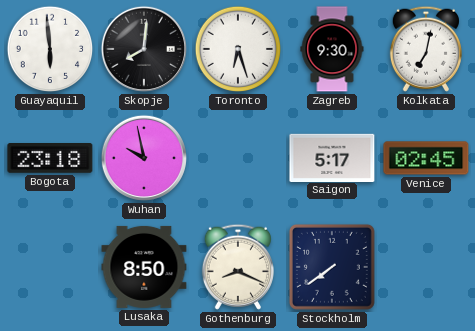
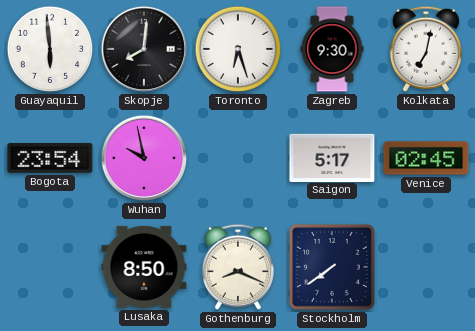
Bogota: 23:18 -> 23:54 (50, 159)
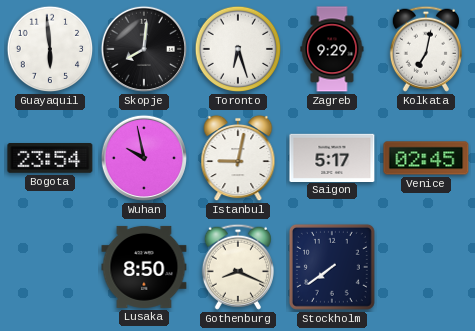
Zagreb: 9:30 -> 9:29 (332, 49)
Istanbul: none -> 9:02 (238, 158)
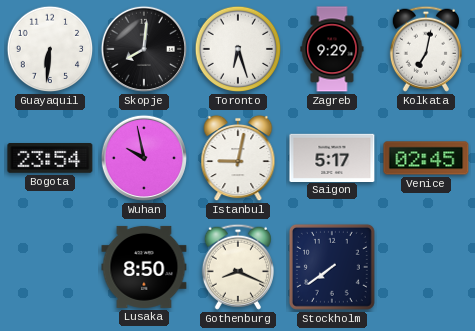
Guayaquil: 5:59 -> 6:31 (50, 49)
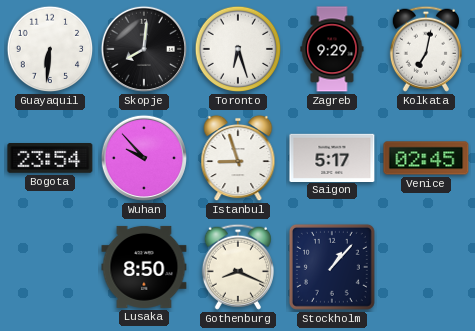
Wuhan: 9:58 -> 9:53 (144, 158)
Istanbul: 9:02 -> 8:57 (238, 158)
Stockholm: 7:39 -> 1:07 (332, 267)
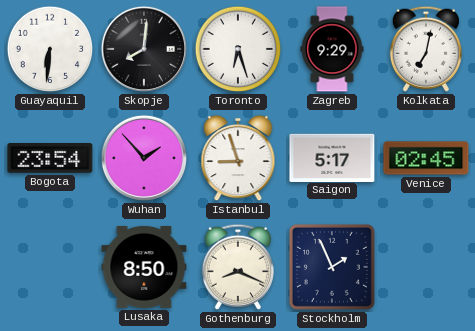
Wuhan: 9:53 -> 1:53 (144, 158)
Stockholm: 1:07 -> 1:56 (332, 267)
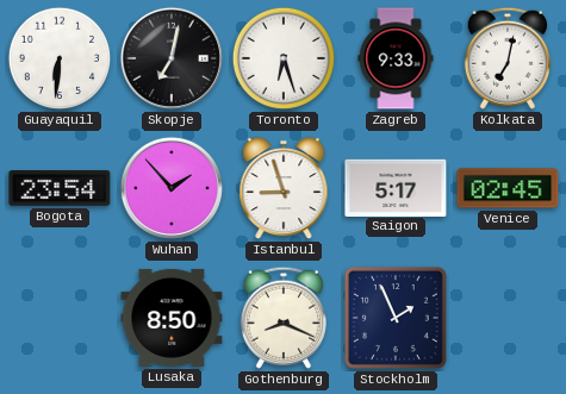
Skopje: 8:01 -> 7:02 (172, 58)
Zagreb: 9:29 -> 9:33 (396, 58)
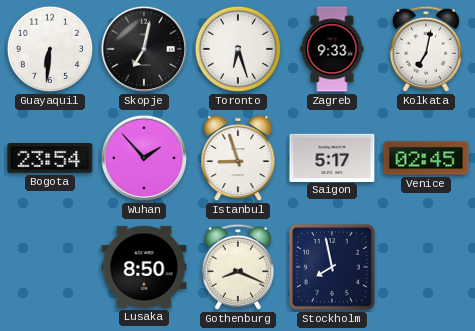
Stockholm: 1:56 -> 7:58 (332, 267)
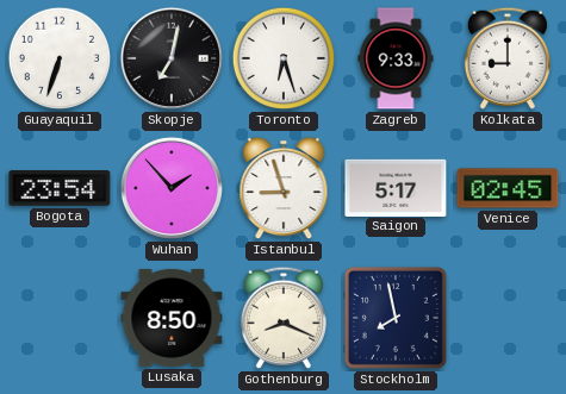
Guayaquil: 6:31 -> 6:33 (60, 58)
Kolkata: 7:02 -> 9:00 (508, 58)
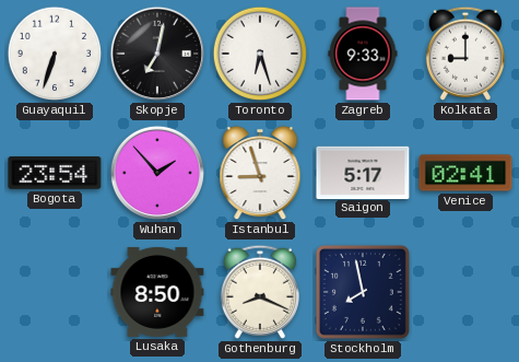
Venice: 02:45 -> 02:41 (465, 173)
